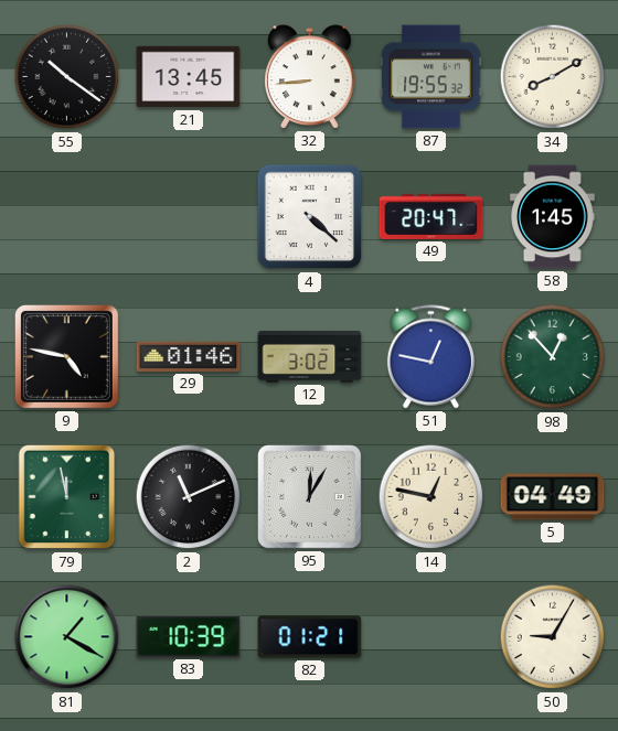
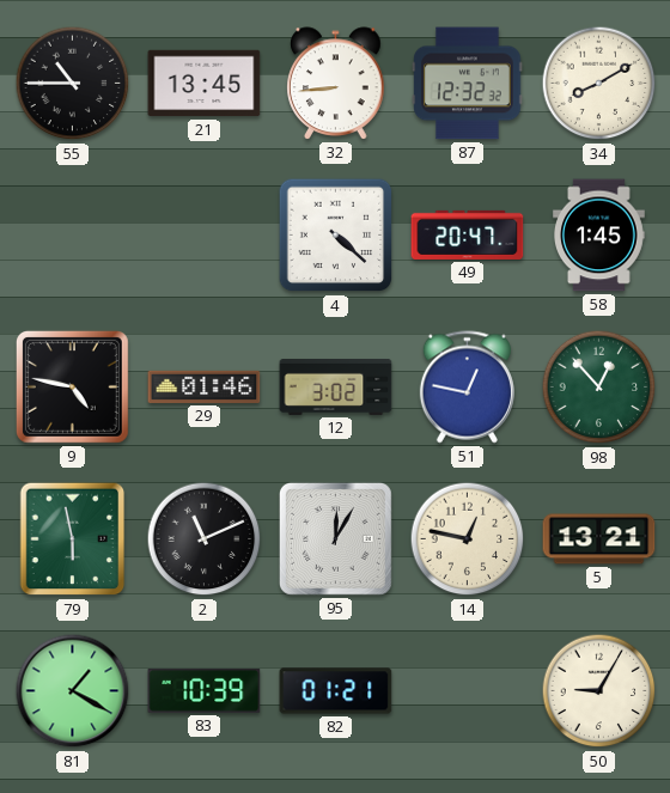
55: 10:21 -> 10:45 (73, 84)
87: 19:55 -> 12:32 (468, 84)
79: 11:58 -> 5:58 (73, 539)
5: 04:49 -> 13:21 (599, 539)
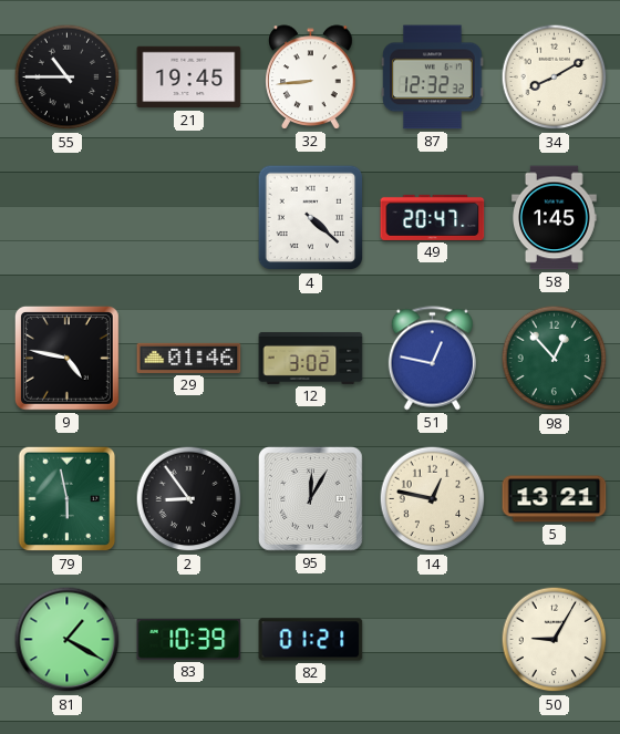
21: 13:45 -> 19:45 (189, 77)
2: 11:11 -> 8:54 (189, 499)
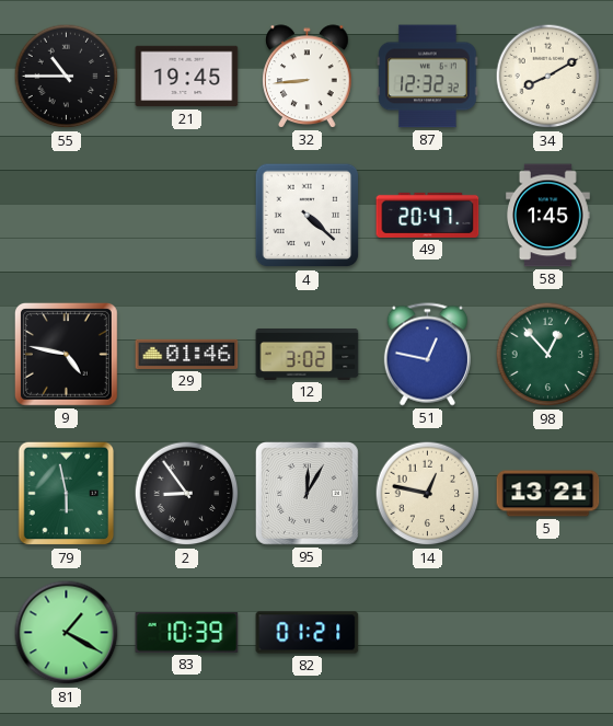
50: 9:05 -> none (555, 640)
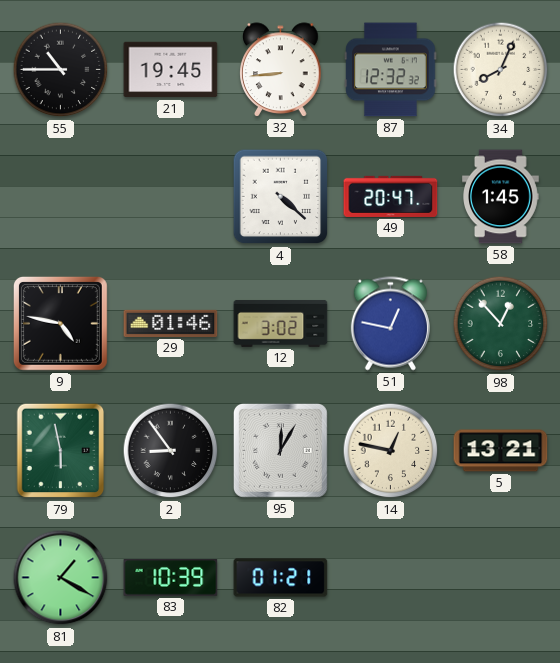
34: 8:10 -> 8:04 (501, 70)
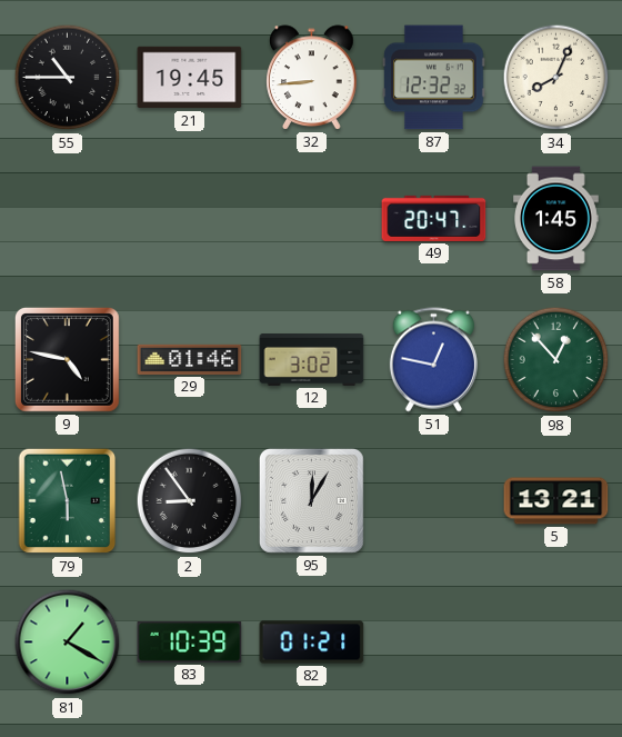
4: 4:22 -> none (281, 197)
14: 12:47 -> none (391, 451)
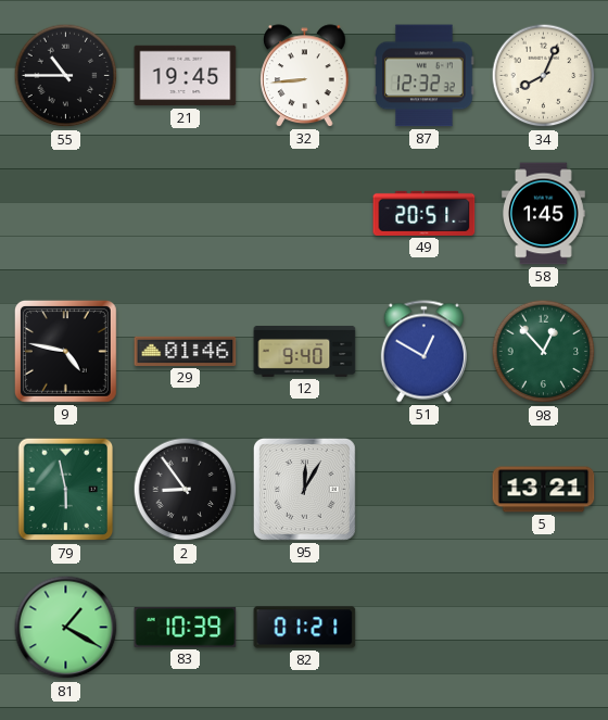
49: 20:47 -> 20:51 (425, 213)
12: 3:02 -> 9:40 (305, 351)
51: 12:47 -> 12:50 (423, 352)
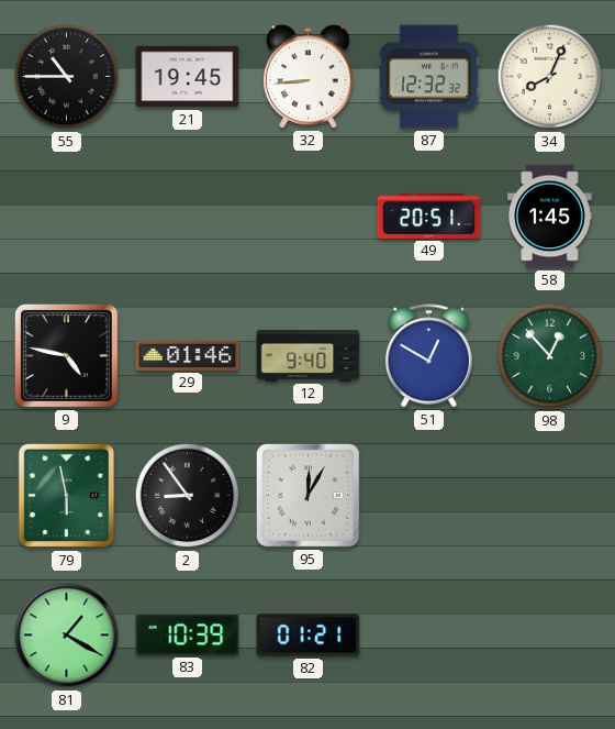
5: 13:21 -> none (544, 490)
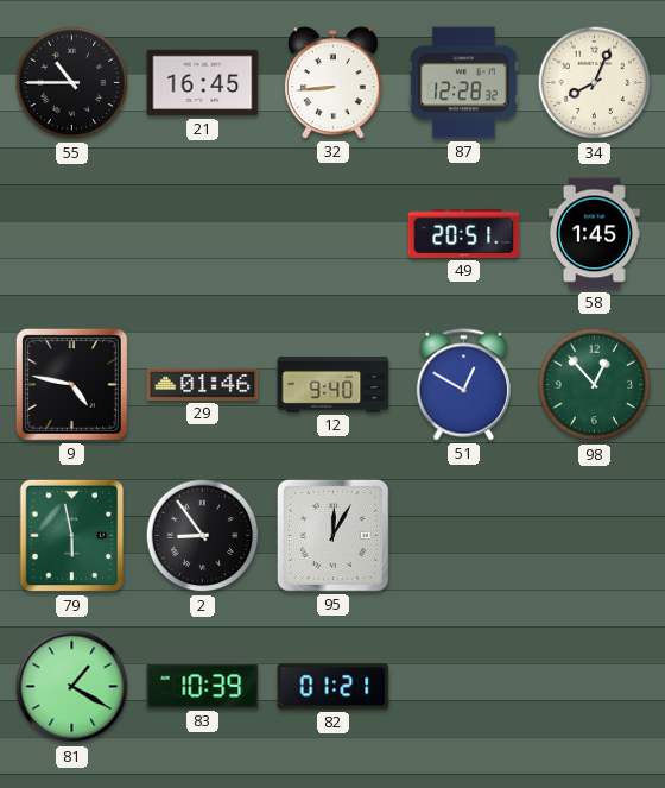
21: 19:45 -> 16:45 (203, 83)
87: 12:32 -> 12:28 (464, 83)
